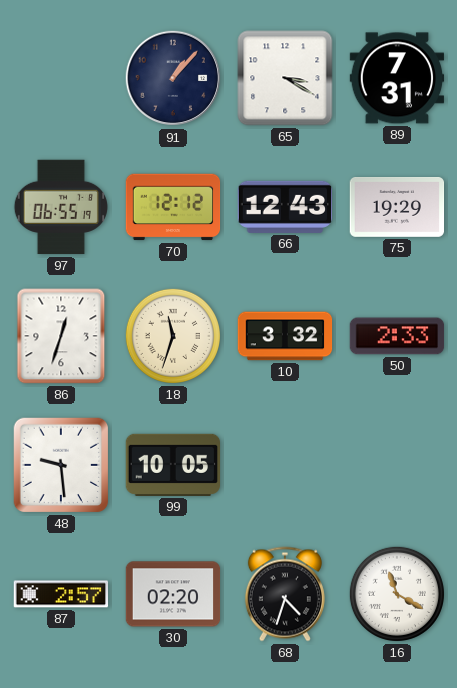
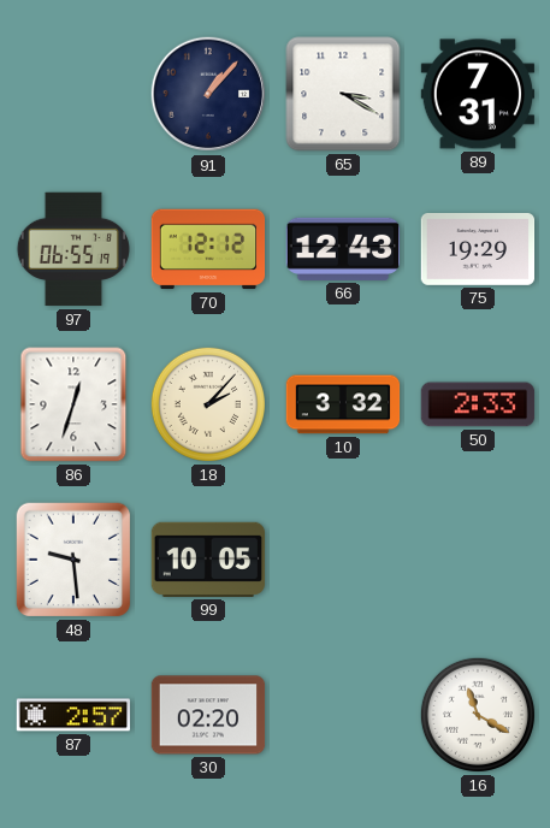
18: 11:33 -> 2:07 (208, 404)
68: 4:33 -> none (285, 594)
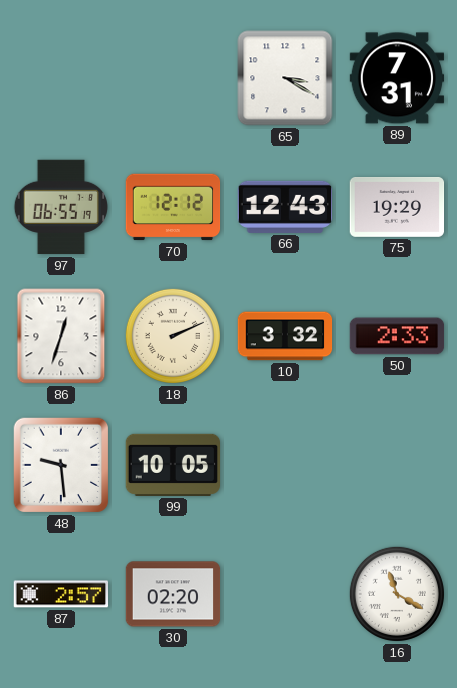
91: 1:07 -> none (208, 94)
18: 2:07 -> 2:11 (173, 336)
